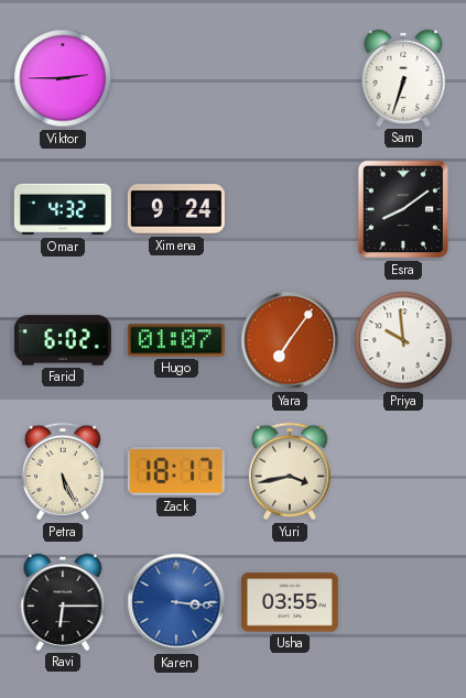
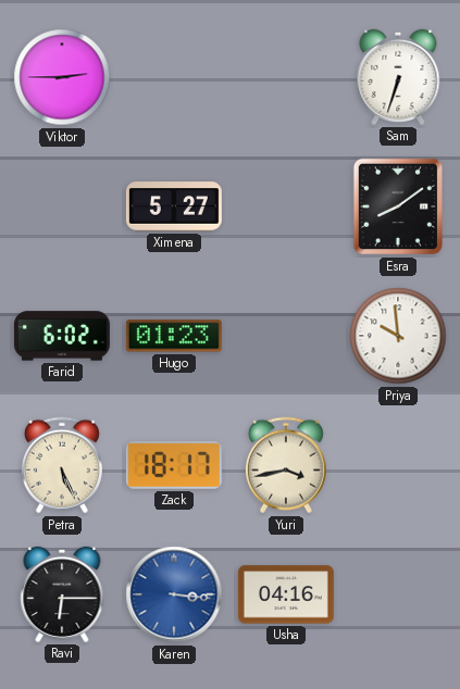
Omar: 4:32 -> none (63, 209)
Ximena: 9:24 -> 5:27 (174, 206)
Hugo: 01:07 -> 01:23 (174, 336)
Yara: 7:06 -> none (290, 340)
Usha: 03:55 -> 04:16 (286, 594)
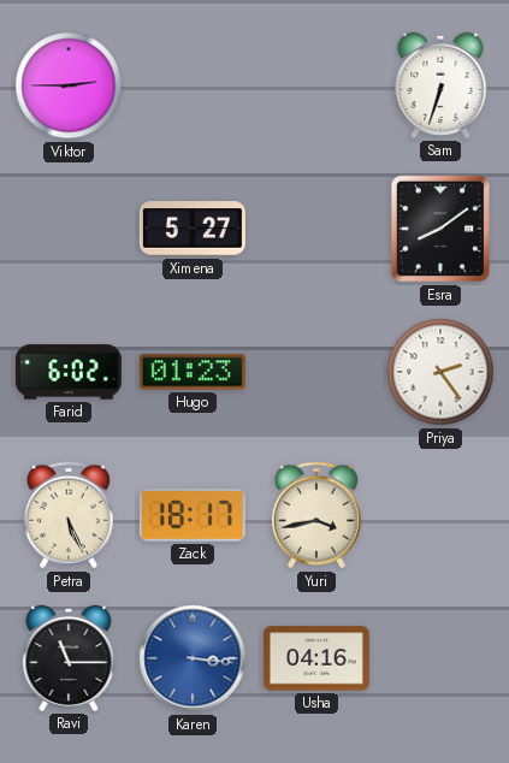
Priya: 9:59 -> 2:24 (440, 372)
Ravi: 6:15 -> 11:15 (69, 658)
